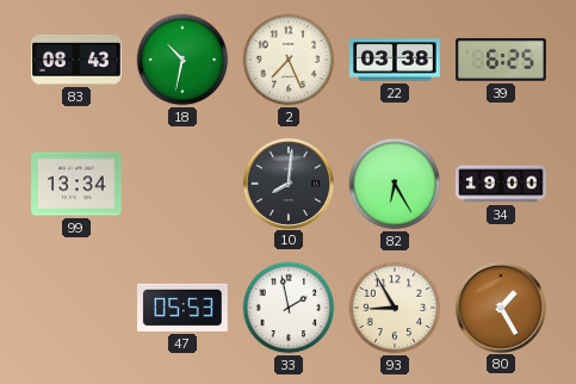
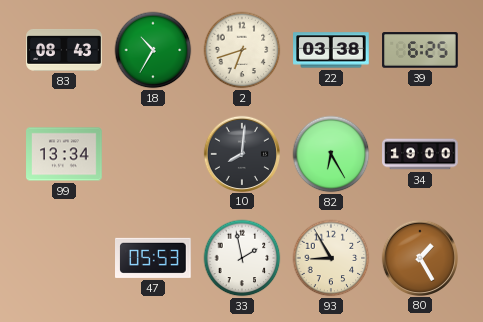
18: 10:32 -> 10:35 (153, 50)
2: 7:26 -> 6:42 (242, 50)
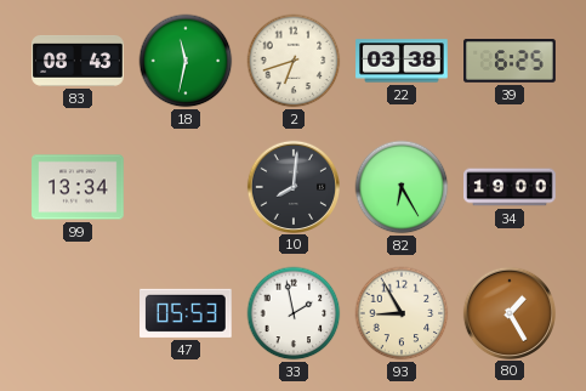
18: 10:35 -> 11:32 (186, 61)
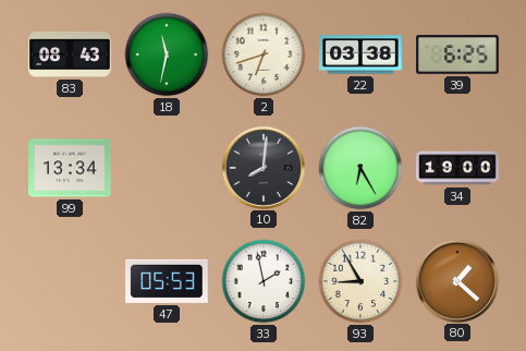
80: 1:25 -> 1:22 (456, 280)
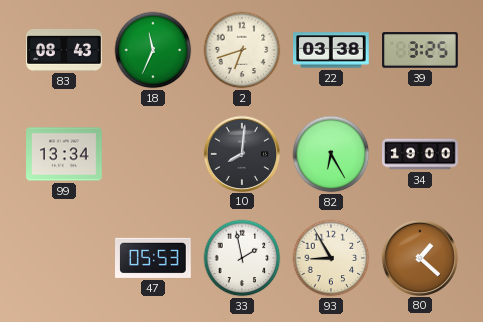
18: 11:32 -> 11:34 (153, 50)
39: 6:25 -> 3:25 (420, 50)
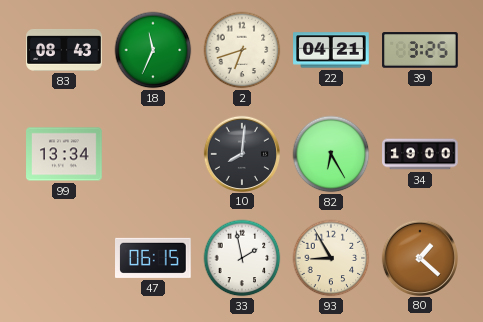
22: 03:38 -> 04:21 (331, 50)
47: 05:53 -> 06:15 (154, 258)
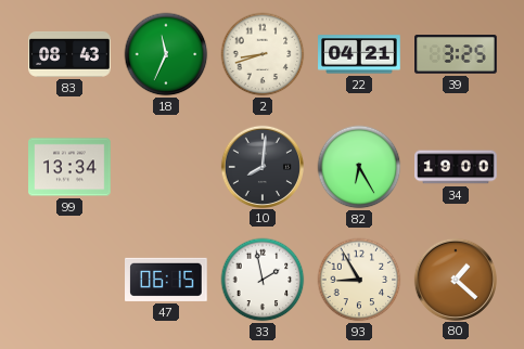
2: 6:42 -> 8:42 (263, 54)
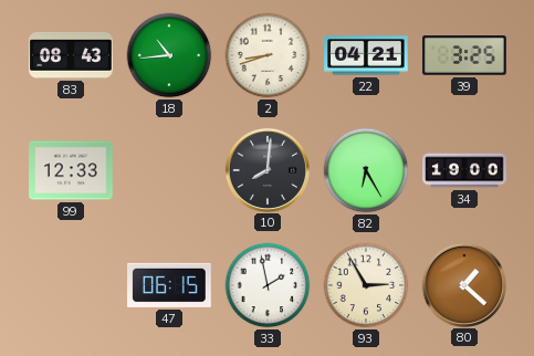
18: 11:34 -> 10:44 (169, 55)
99: 13:34 -> 12:33 (71, 170)
93: 8:55 -> 2:55 (366, 285)
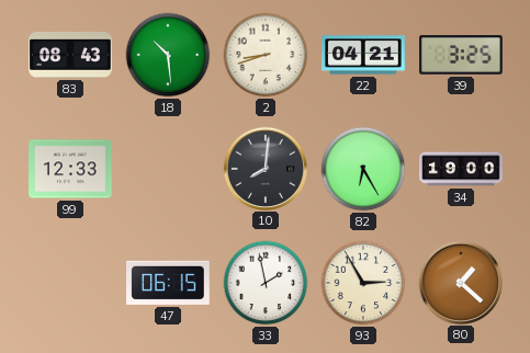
18: 10:44 -> 10:29 (168, 55)
